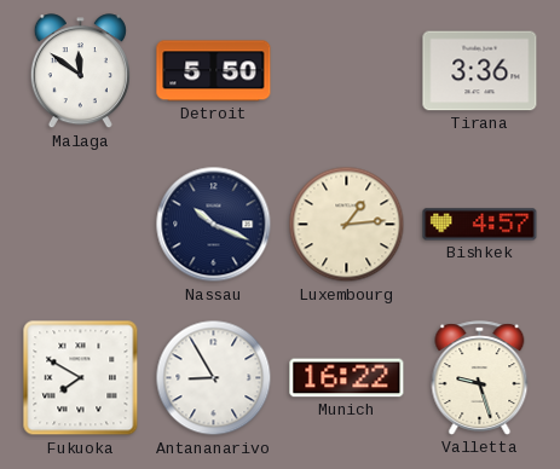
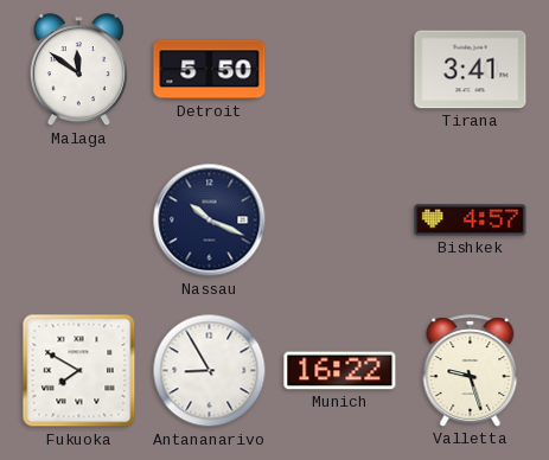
Tirana: 3:36 -> 3:41 (471, 70)
Luxembourg: 1:14 -> none (347, 225)
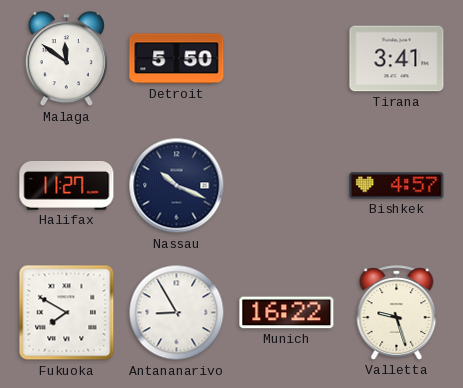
Halifax: none -> 11:27 (67, 185)
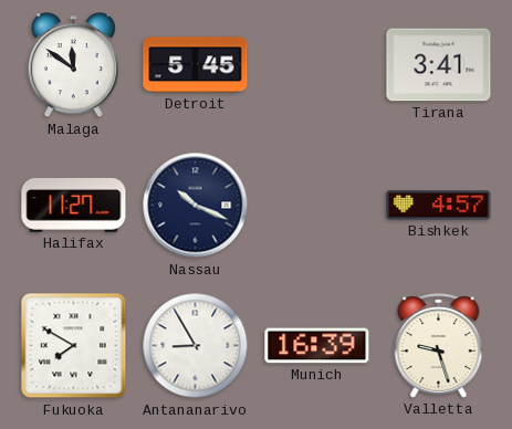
Detroit: 5:50 -> 5:45 (196, 65)
Munich: 16:22 -> 16:39 (317, 346)
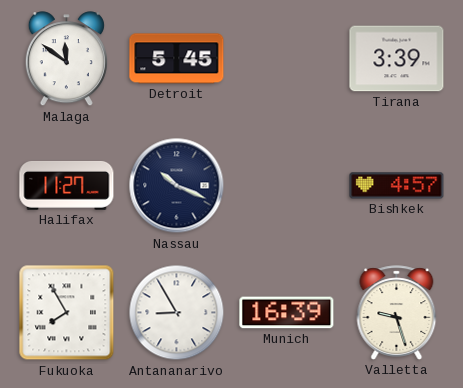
Tirana: 3:41 -> 3:39 (397, 59)
Fukuoka: 7:50 -> 7:55 (67, 313)
